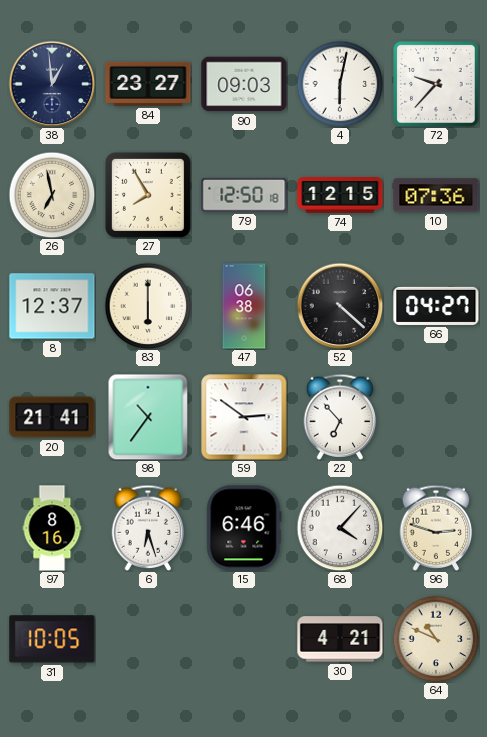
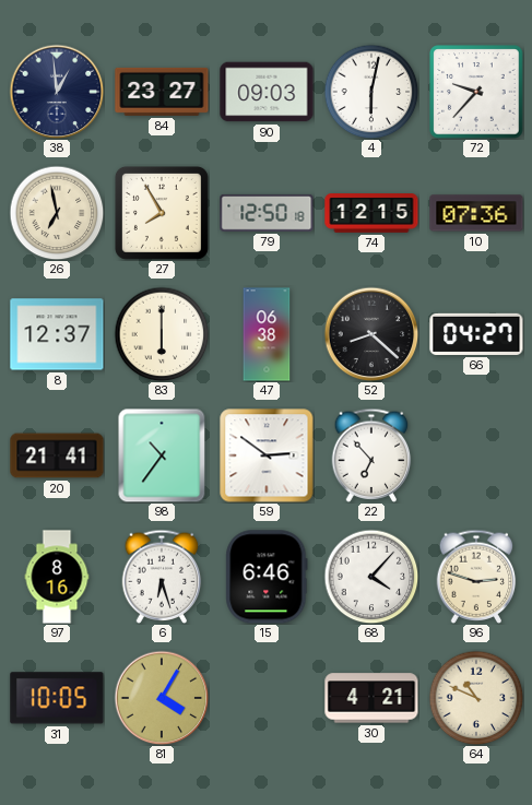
52: 4:22 -> 8:22 (371, 334)
81: none -> 4:05 (162, 698)
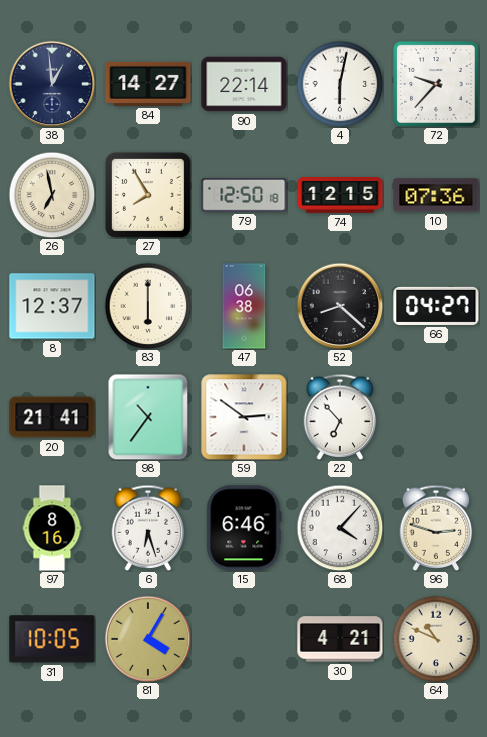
84: 23:27 -> 14:27 (148, 84)
90: 09:03 -> 22:14 (244, 84)
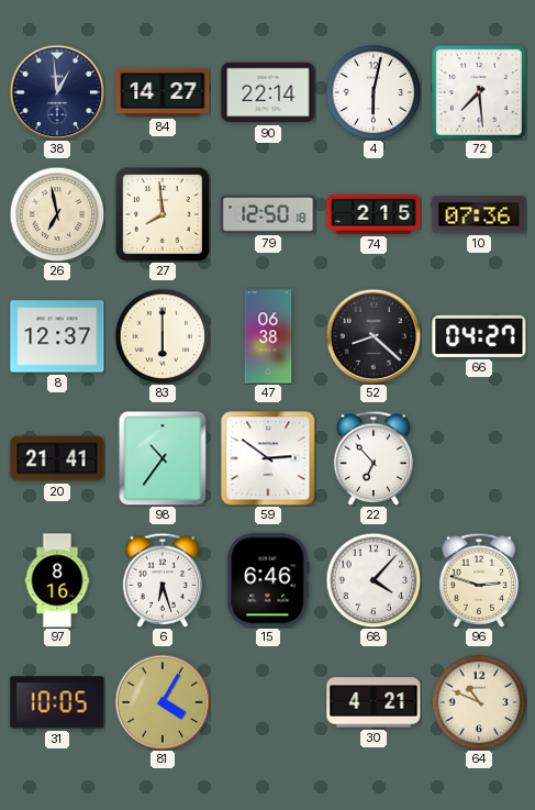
72: 9:37 -> 7:29 (479, 92)
27: 7:55 -> 7:59 (163, 214)
74: 12:15 -> 2:15 (374, 215)
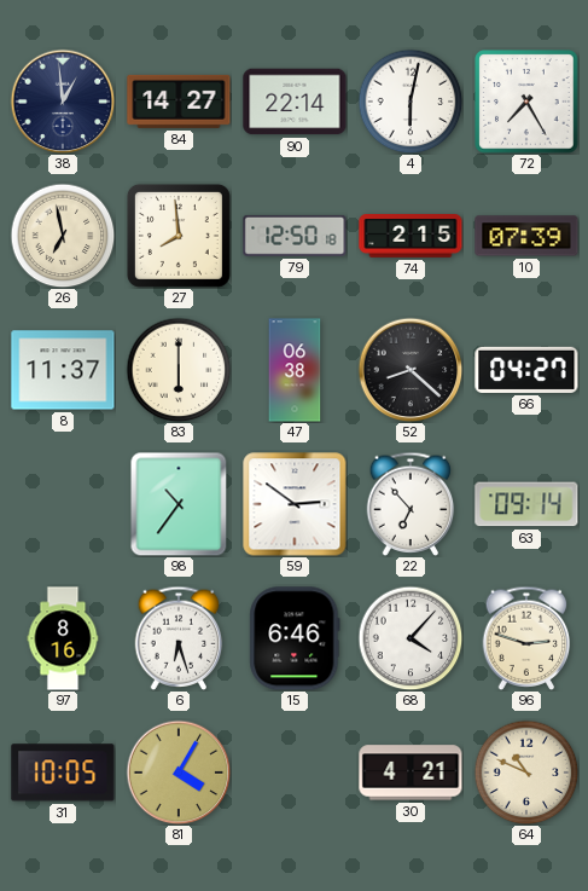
72: 7:29 -> 7:25 (526, 102)
10: 07:36 -> 07:39 (526, 236)
8: 12:37 -> 11:37 (63, 370)
20: 21:41 -> none (57, 458)
63: none -> 09:14 (526, 504)
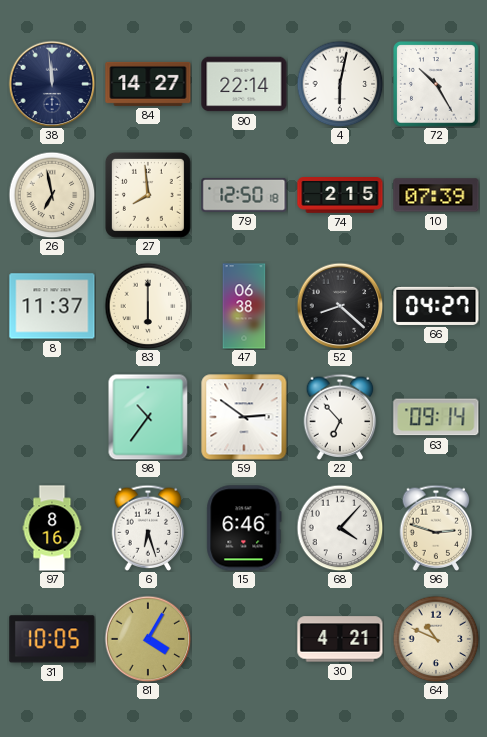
38: 12:59 -> 11:59 (52, 84)
72: 7:25 -> 10:25 (436, 84)
